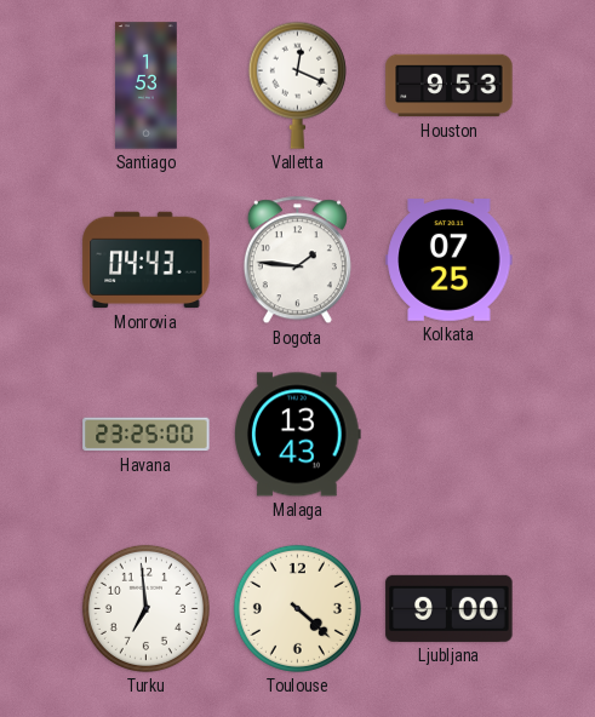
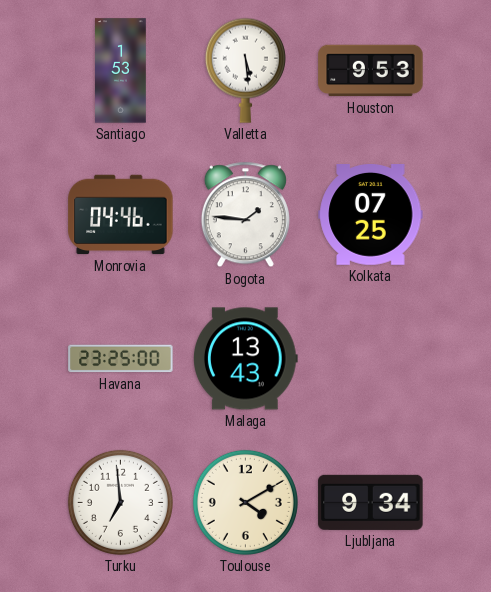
Valletta: 12:19 -> 5:29 (245, 70)
Monrovia: 04:43 -> 04:46 (121, 215)
Toulouse: 4:22 -> 4:10 (245, 502)
Ljubljana: 9:00 -> 9:34 (371, 502)
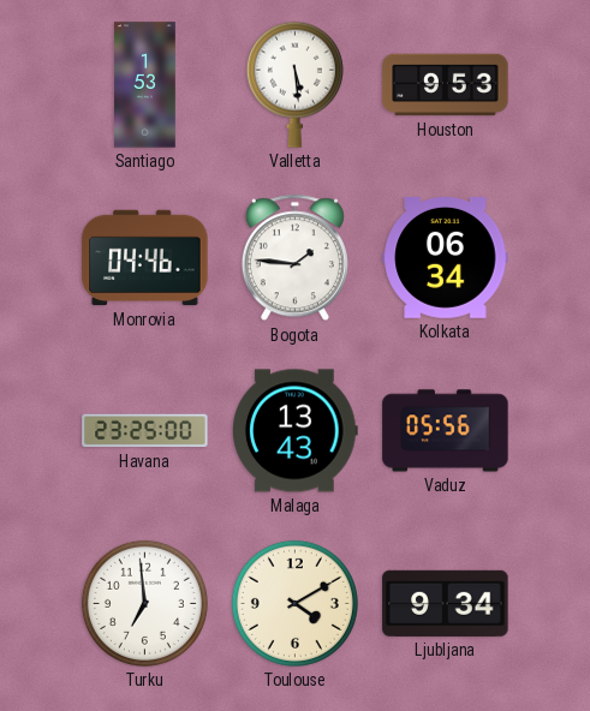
Kolkata: 07:25 -> 06:34 (446, 258)
Vaduz: none -> 05:56 (446, 431)
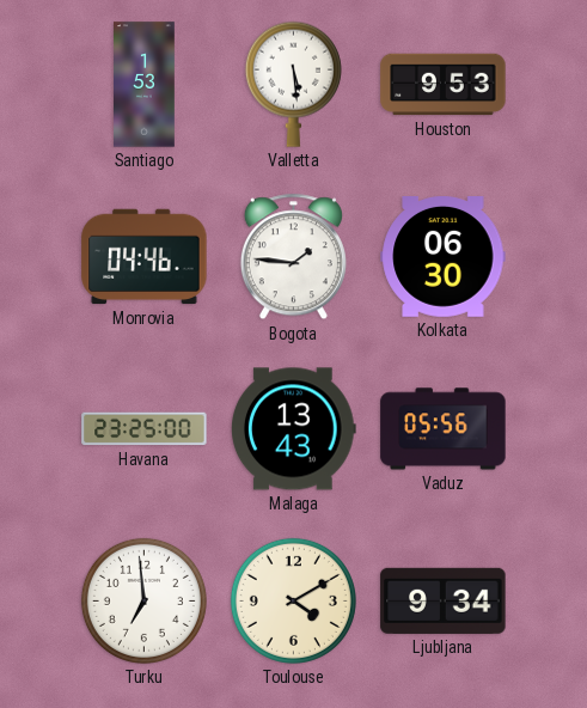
Kolkata: 06:34 -> 06:30 (444, 257)
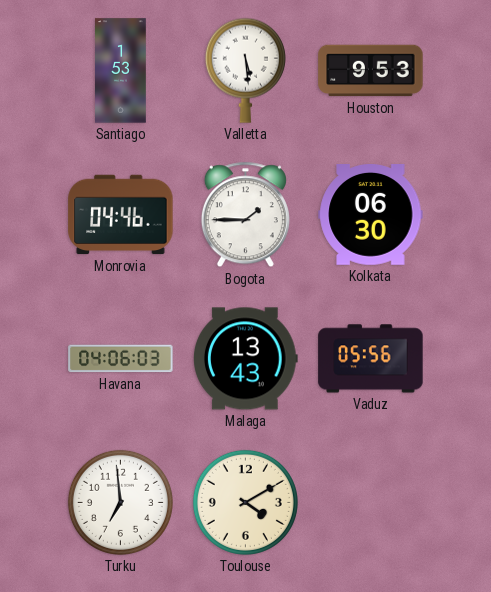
Bogota: 1:46 -> 1:45 (245, 215)
Havana: 23:25 -> 04:06 (121, 359)
Ljubljana: 9:34 -> none (444, 600)
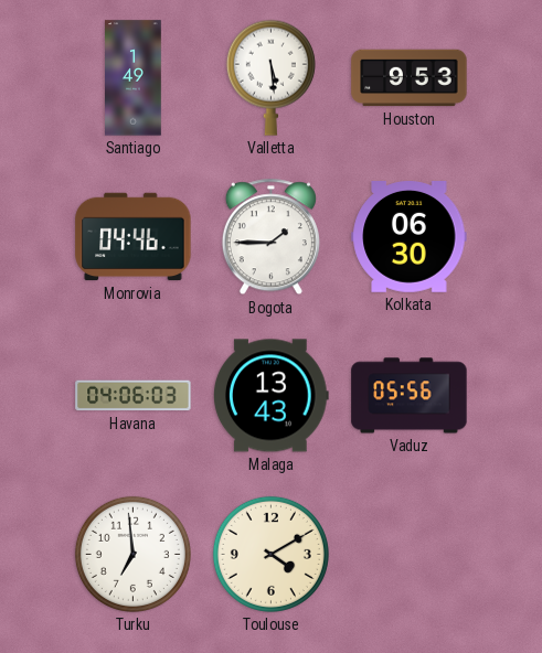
Santiago: 1:53 -> 1:49 (134, 78)
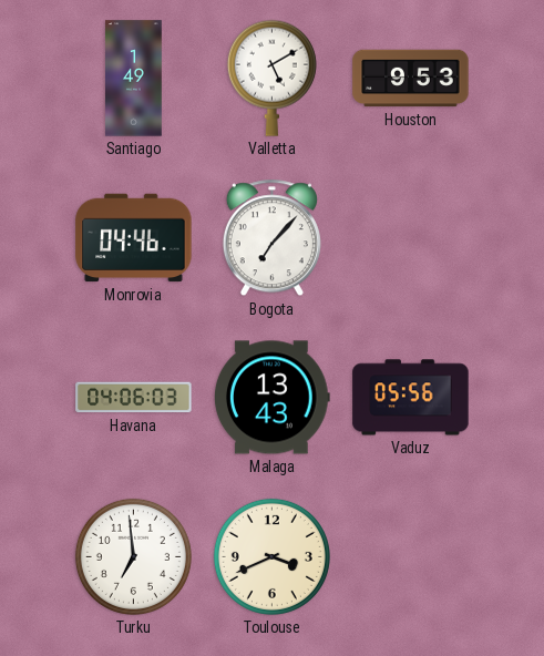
Valletta: 5:29 -> 5:10 (271, 78)
Bogota: 1:45 -> 7:07 (271, 238)
Kolkata: 06:30 -> none (410, 237)
Toulouse: 4:10 -> 3:41 (271, 556)
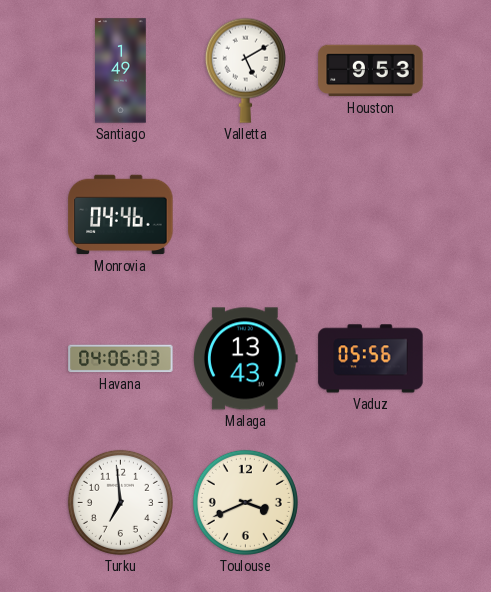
Bogota: 7:07 -> none (271, 238)
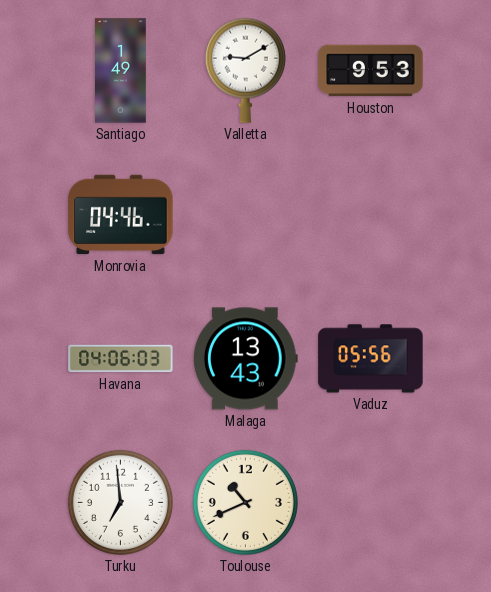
Valletta: 5:10 -> 9:10 (245, 70)
Toulouse: 3:41 -> 10:41 (245, 502)
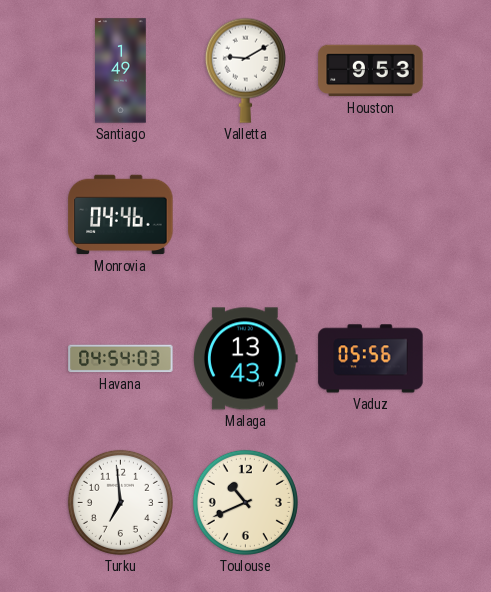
Havana: 04:06 -> 04:54 (121, 359)
